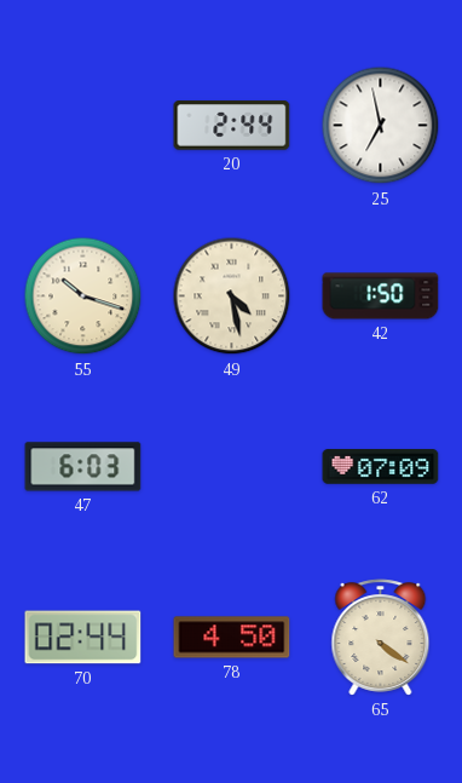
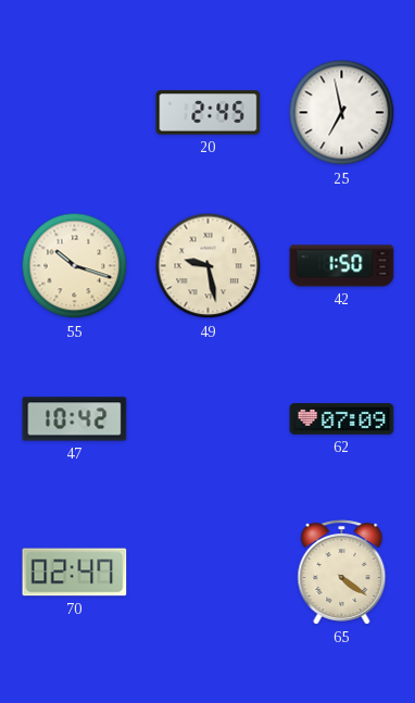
20: 2:44 -> 2:45 (209, 113)
49: 4:28 -> 9:28 (209, 266)
47: 6:03 -> 10:42 (75, 419)
70: 02:44 -> 02:47 (75, 573)
78: 4:50 -> none (232, 638)
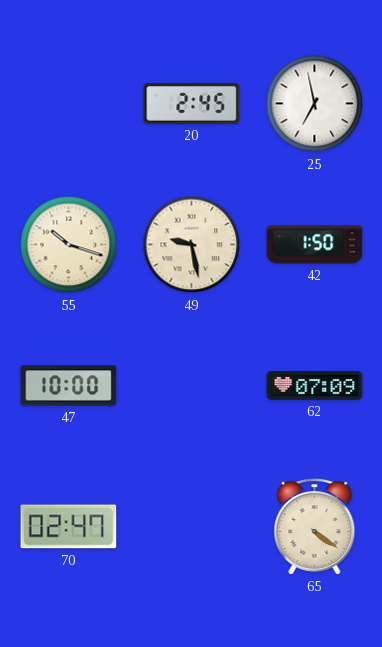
47: 10:42 -> 10:00 (69, 386)
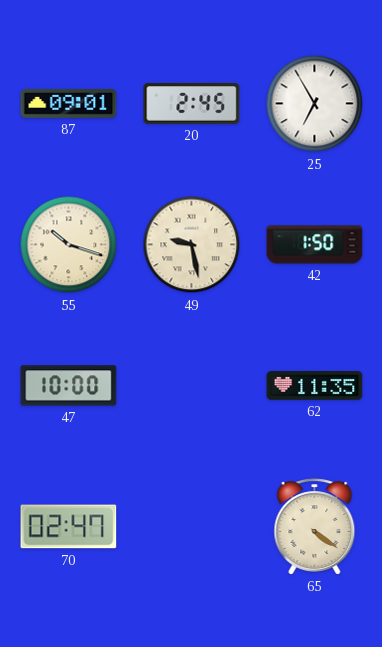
87: none -> 09:01 (69, 104)
25: 6:58 -> 6:55 (315, 104)
62: 07:09 -> 11:35 (315, 386)
